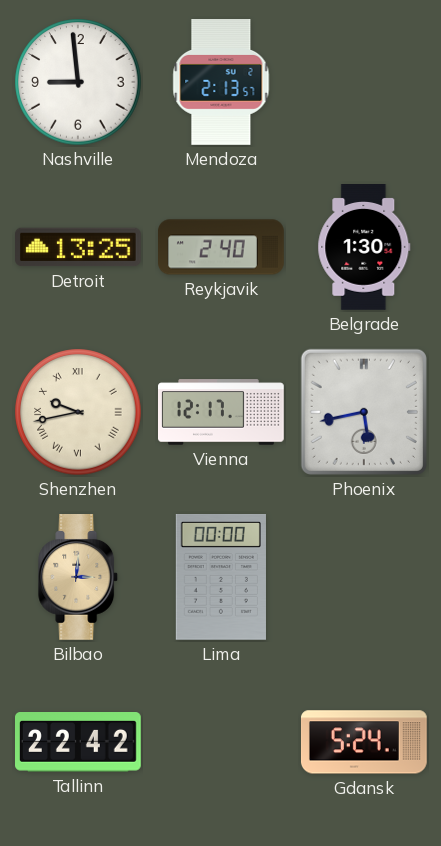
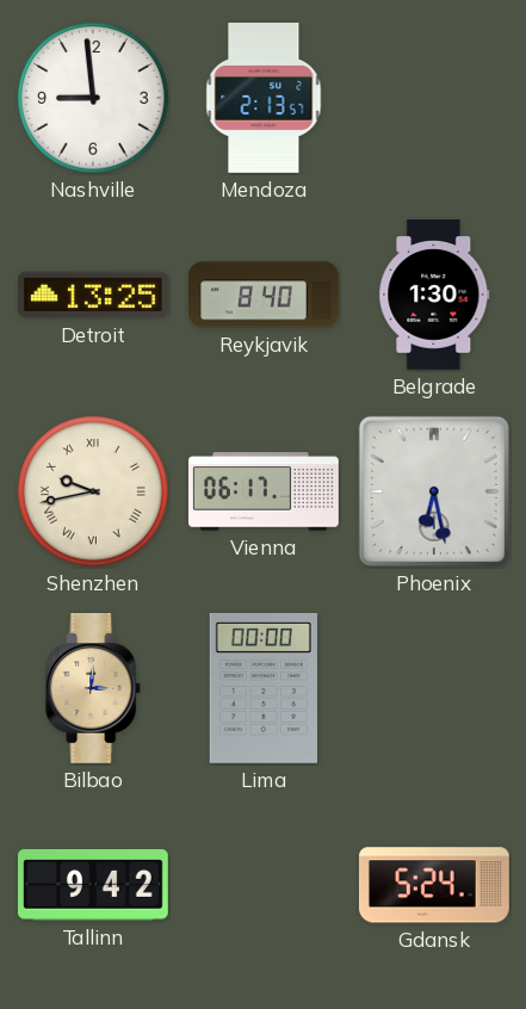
Reykjavik: 2:40 -> 8:40 (264, 295)
Vienna: 12:17 -> 06:17 (265, 491)
Phoenix: 5:43 -> 6:28 (434, 491)
Tallinn: 22:42 -> 9:42 (94, 886)
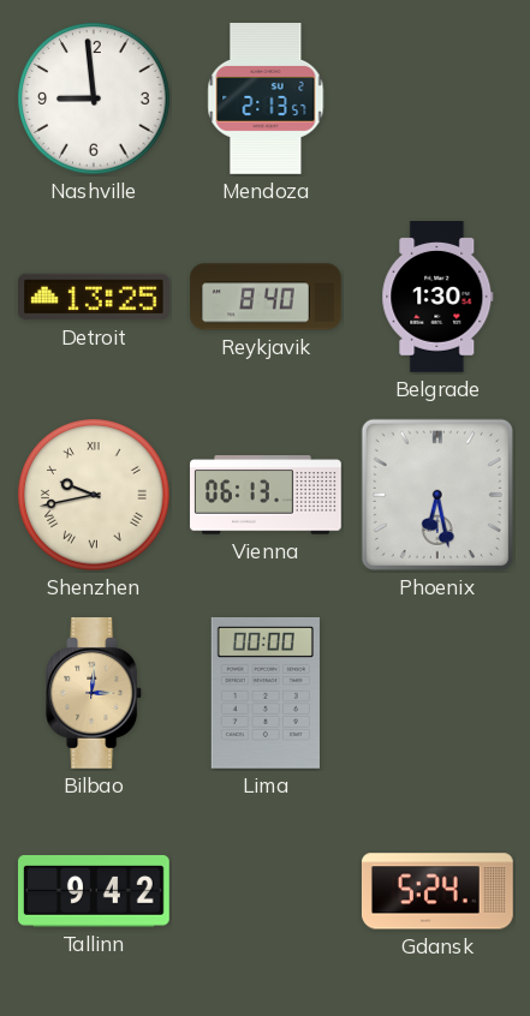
Vienna: 06:17 -> 06:13 (267, 495)
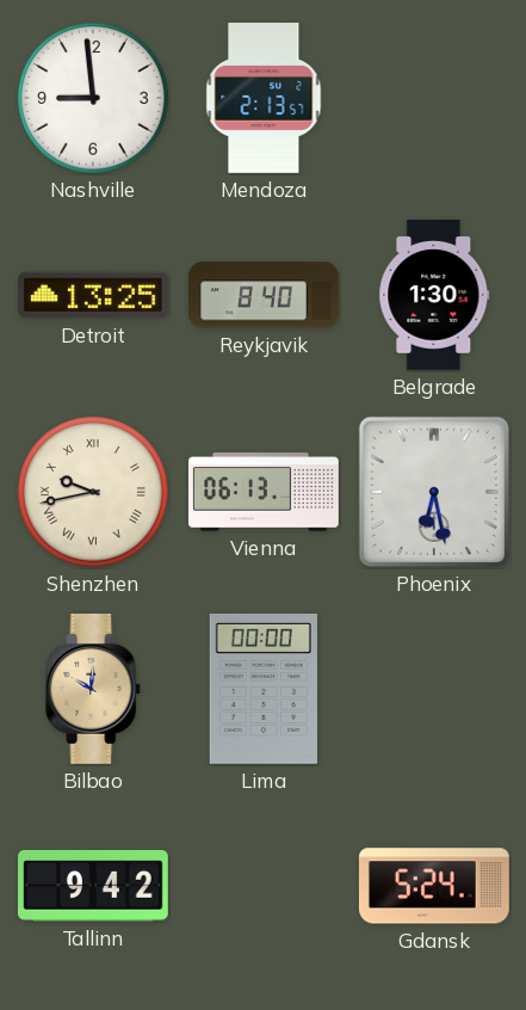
Bilbao: 3:01 -> 10:01 (94, 690)
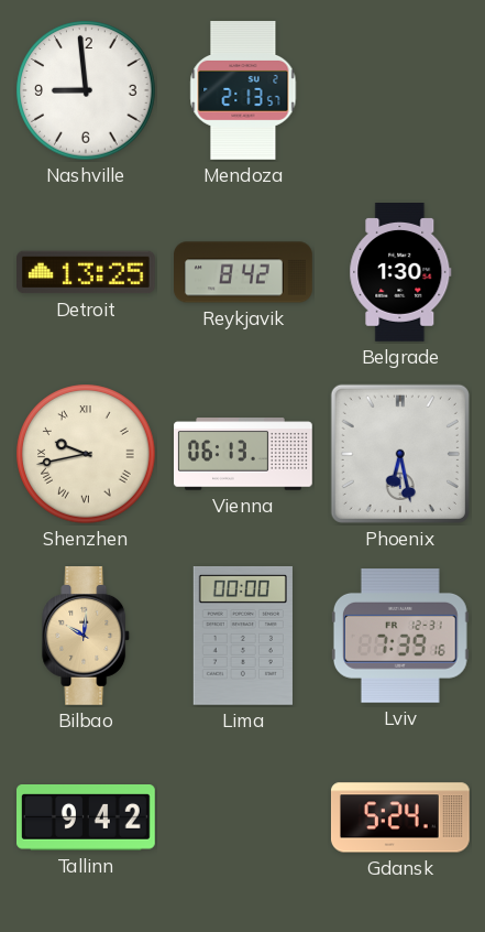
Reykjavik: 8:40 -> 8:42 (243, 272)
Lviv: none -> 7:39 (400, 637)
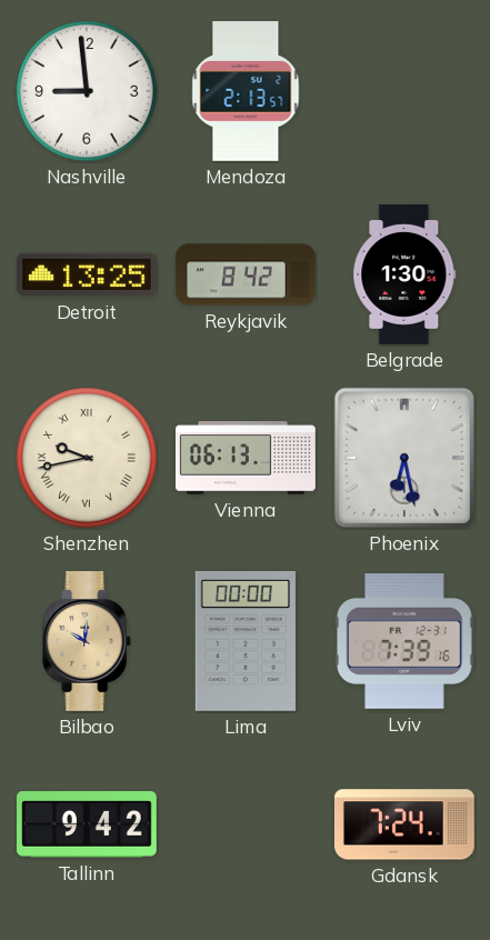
Gdansk: 5:24 -> 7:24 (404, 824)
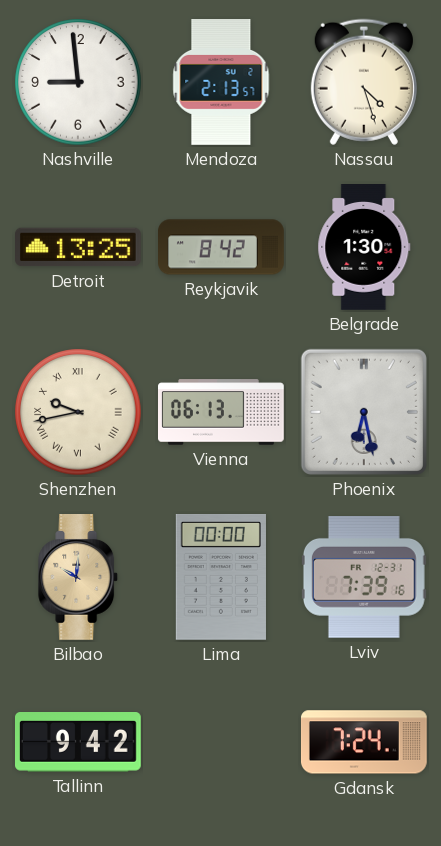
Nassau: none -> 4:27 (364, 82)
